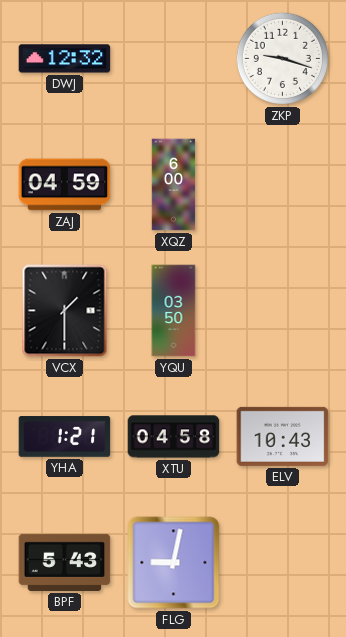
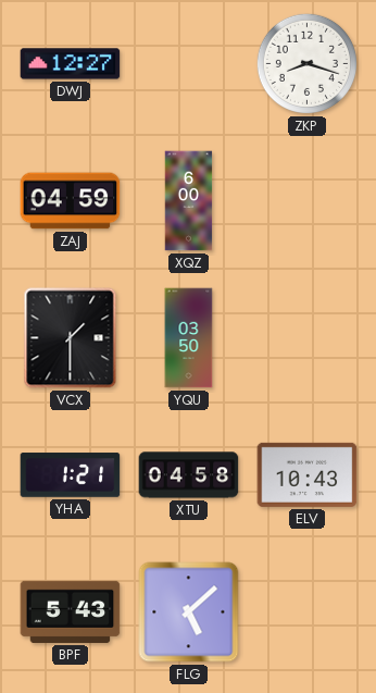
DWJ: 12:32 -> 12:27 (71, 64)
ZKP: 9:18 -> 8:18 (306, 63)
FLG: 9:02 -> 5:08 (189, 612)
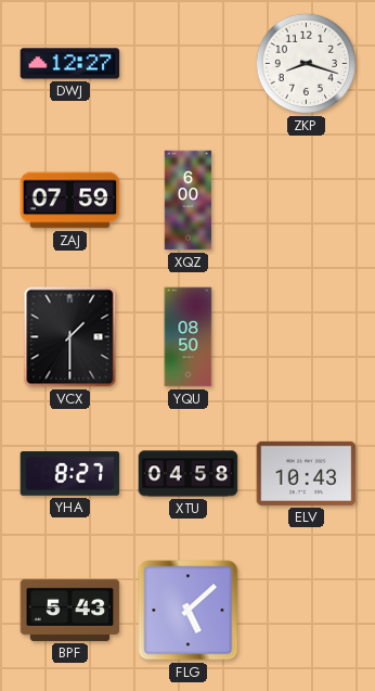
ZAJ: 04:59 -> 07:59 (70, 201)
YQU: 03:50 -> 08:50 (189, 337)
YHA: 1:21 -> 8:27 (70, 474)
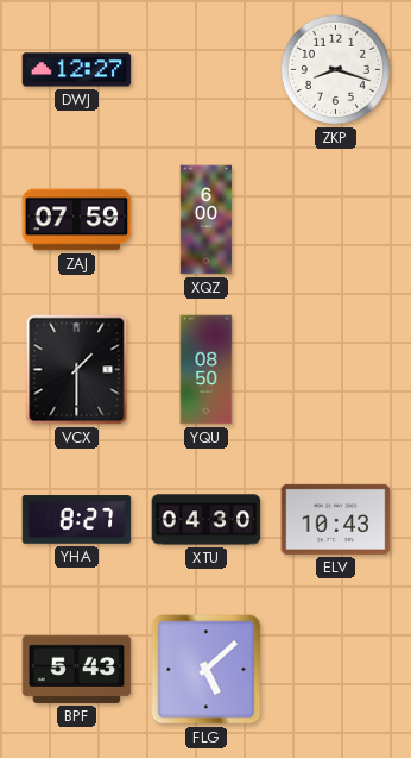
XTU: 04:58 -> 04:30 (207, 520)
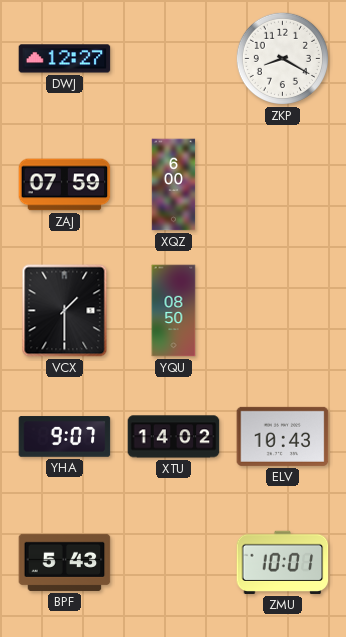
ZKP: 8:18 -> 8:20 (282, 58)
YHA: 8:27 -> 9:07 (65, 437)
XTU: 04:30 -> 14:02 (174, 437)
FLG: 5:08 -> none (207, 670)
ZMU: none -> 10:01 (283, 562)
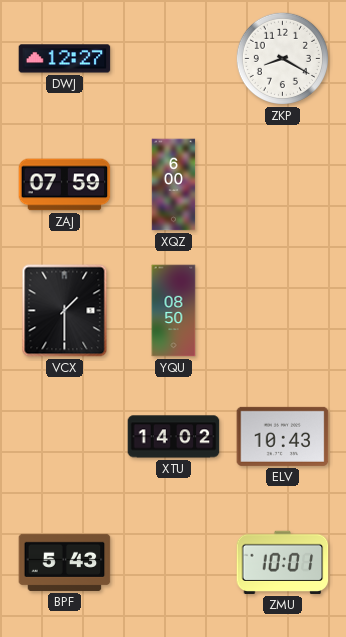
YHA: 9:07 -> none (65, 437)
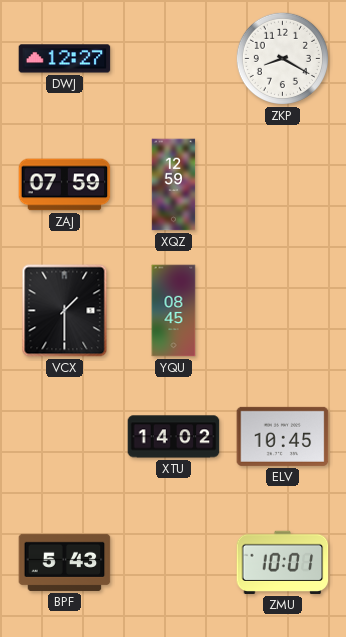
XQZ: 6:00 -> 12:59 (174, 185)
YQU: 08:50 -> 08:45 (174, 311)
ELV: 10:43 -> 10:45 (283, 436)
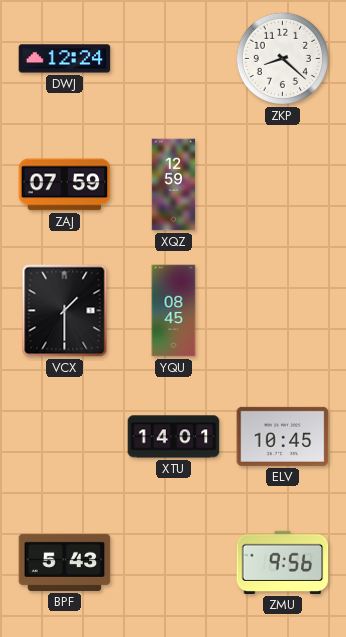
DWJ: 12:27 -> 12:24 (65, 59)
ZKP: 8:20 -> 8:22 (282, 58)
XTU: 14:02 -> 14:01 (174, 437)
ZMU: 10:01 -> 9:56 (283, 562)
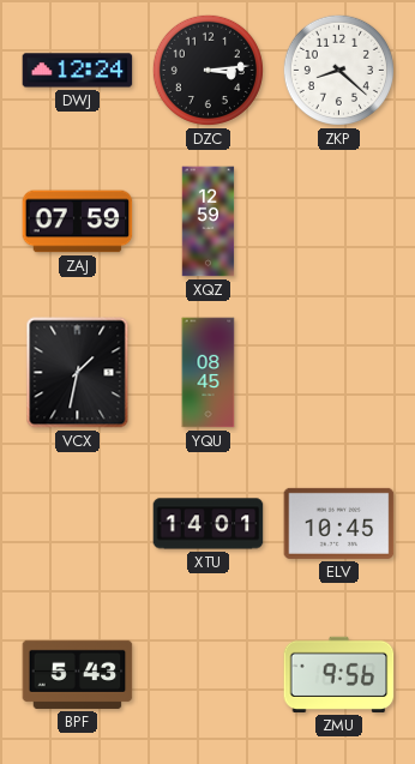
DZC: none -> 3:14 (207, 70)
VCX: 1:30 -> 1:32 (78, 373)
